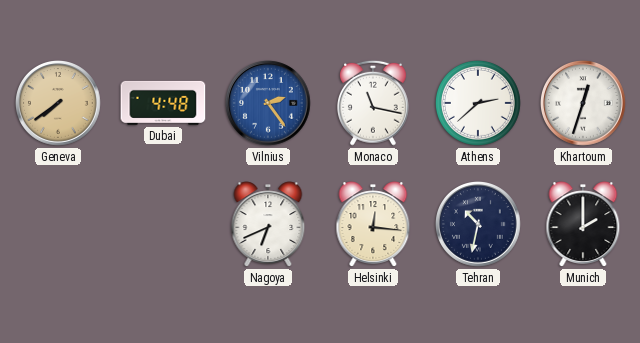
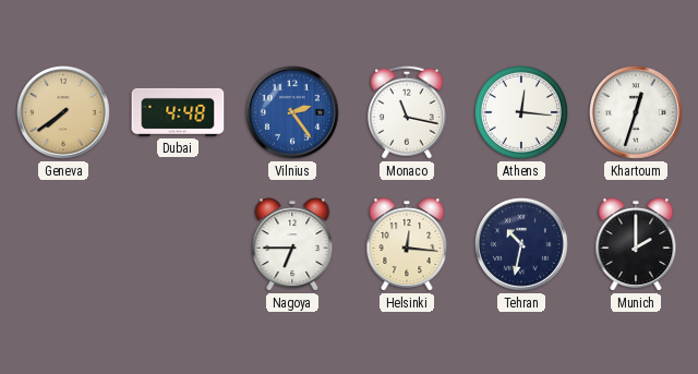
Athens: 2:38 -> 12:16 (521, 112)
Nagoya: 6:41 -> 6:45 (292, 244)
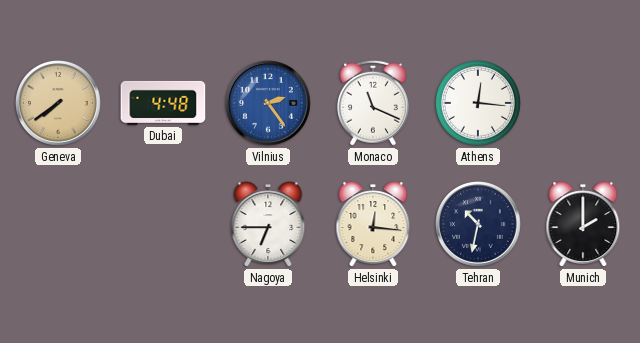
Monaco: 11:17 -> 11:19 (373, 103)
Khartoum: 12:33 -> none (637, 113)
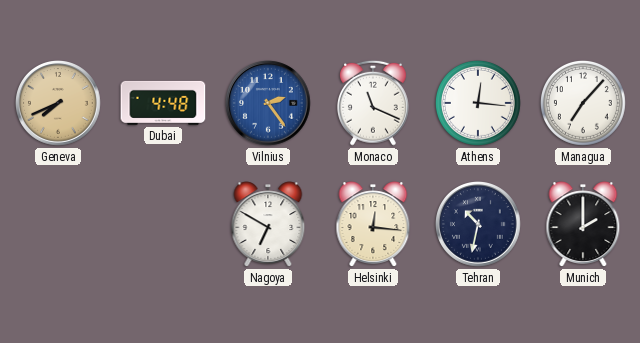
Geneva: 7:39 -> 7:41 (59, 104)
Managua: none -> 7:07 (583, 103)
Nagoya: 6:45 -> 6:50 (268, 224)
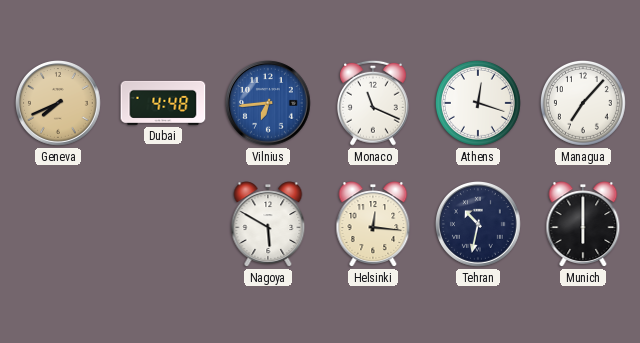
Vilnius: 2:24 -> 6:44 (269, 104)
Athens: 12:16 -> 12:18 (478, 103)
Nagoya: 6:50 -> 5:50 (268, 224)
Munich: 2:00 -> 6:00 (583, 224)
